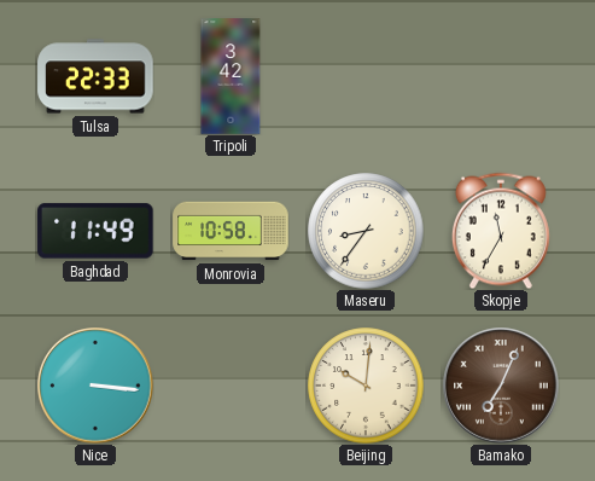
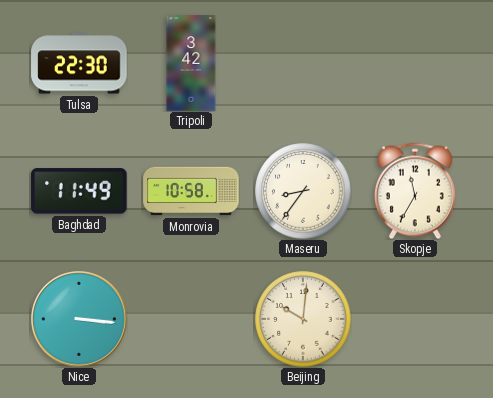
Tulsa: 22:33 -> 22:30 (79, 63)
Bamako: 7:04 -> none (502, 387)
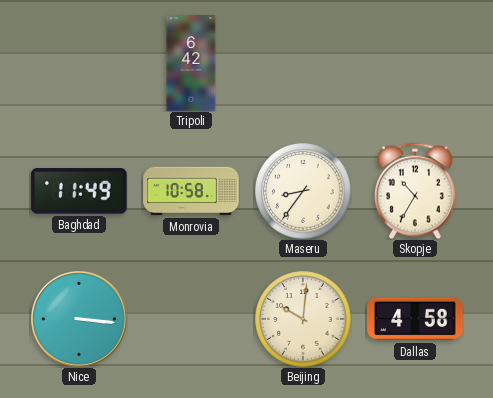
Tulsa: 22:30 -> none (79, 63)
Tripoli: 3:42 -> 6:42 (191, 63)
Skopje: 11:35 -> 10:35 (415, 191)
Dallas: none -> 4:58 (415, 319)
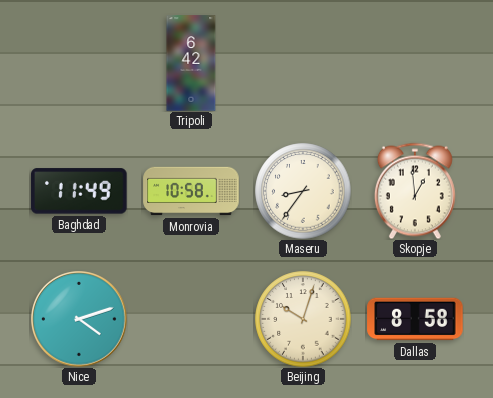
Skopje: 10:35 -> 12:59 (415, 191)
Nice: 3:16 -> 4:12 (80, 320)
Beijing: 10:01 -> 10:03 (303, 319)
Dallas: 4:58 -> 8:58 (415, 319)
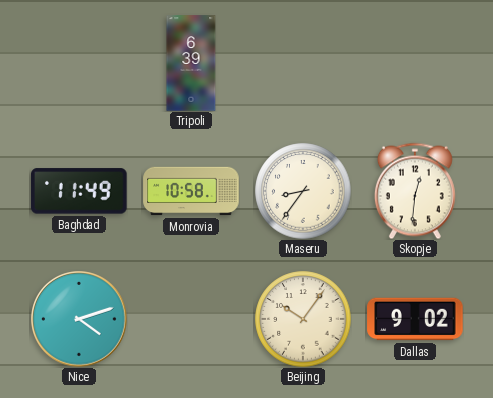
Tripoli: 6:42 -> 6:39 (191, 63)
Skopje: 12:59 -> 12:31 (415, 191)
Beijing: 10:03 -> 10:06 (303, 319)
Dallas: 8:58 -> 9:02 (415, 319)
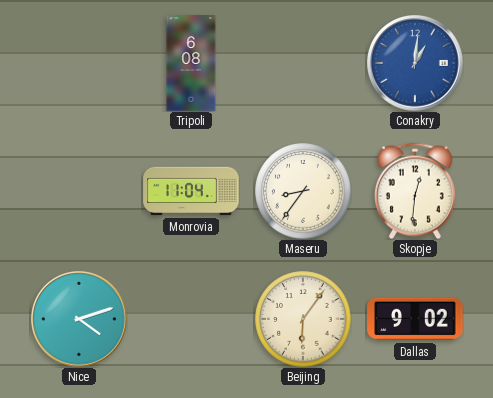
Tripoli: 6:39 -> 6:08 (191, 63)
Conakry: none -> 1:01 (416, 64)
Baghdad: 11:49 -> none (79, 191)
Monrovia: 10:58 -> 11:04 (191, 191)
Beijing: 10:06 -> 6:06 (303, 319)
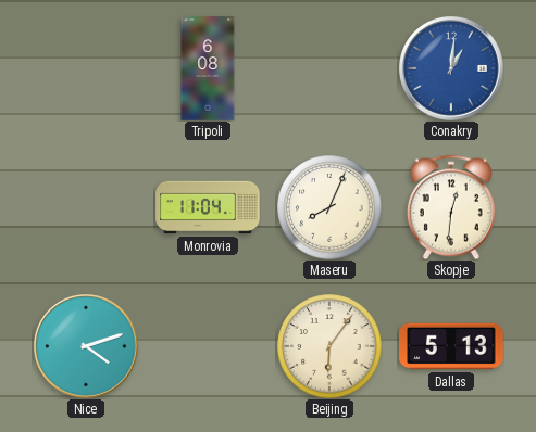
Maseru: 8:36 -> 8:04 (329, 207)
Dallas: 9:02 -> 5:13 (451, 346)
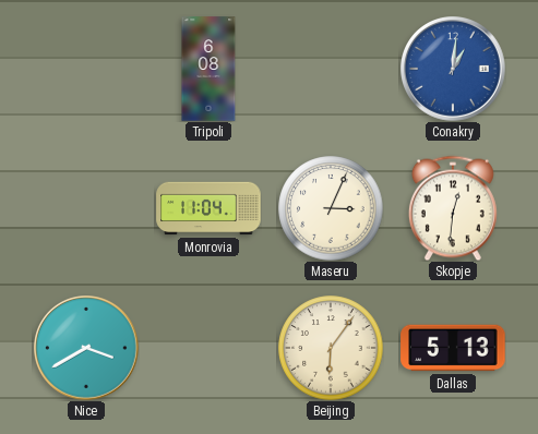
Maseru: 8:04 -> 3:04 (331, 208)
Nice: 4:12 -> 3:40 (87, 349)
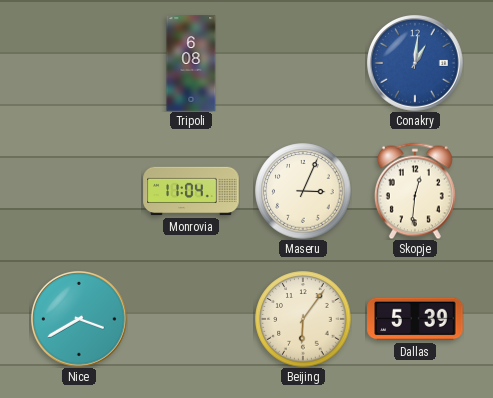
Dallas: 5:13 -> 5:39 (415, 319)
